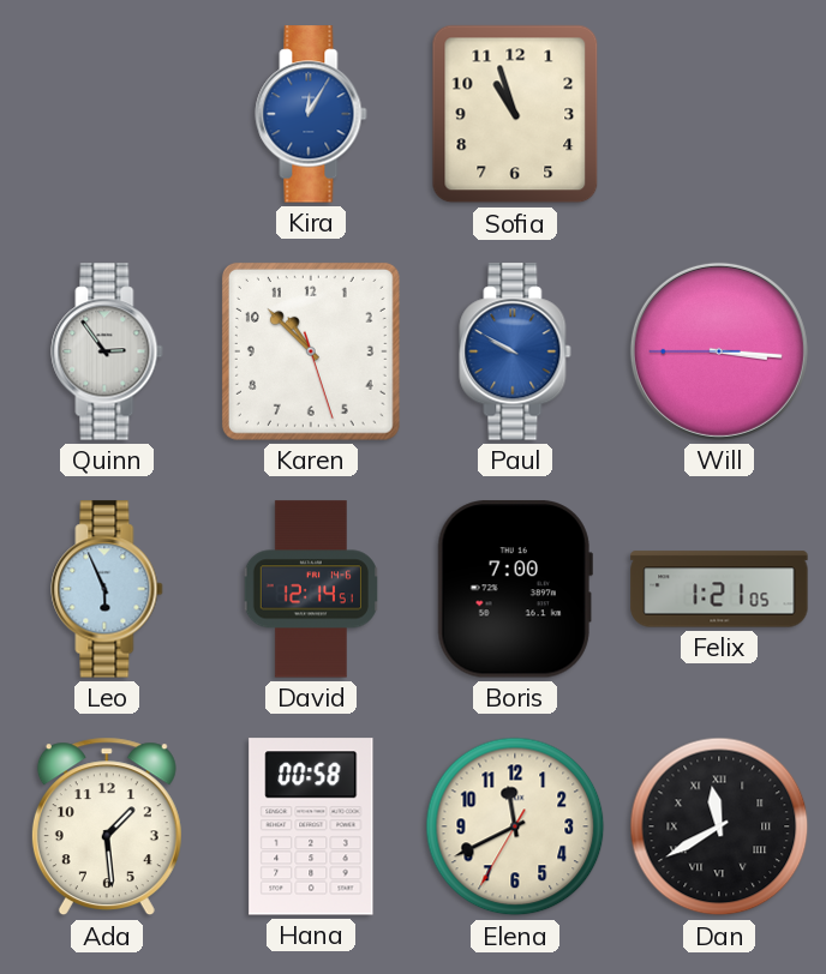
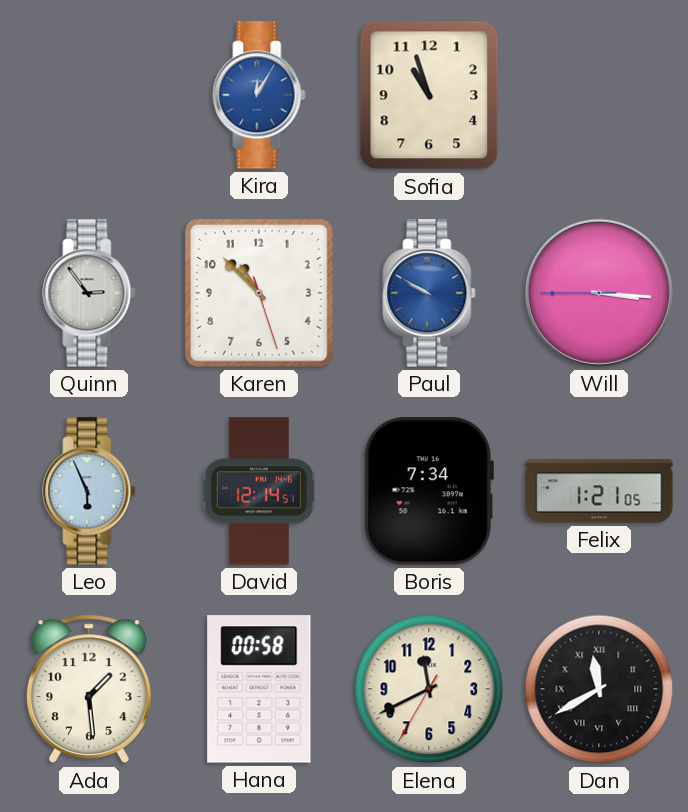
Boris: 7:00 -> 7:34 (429, 491)
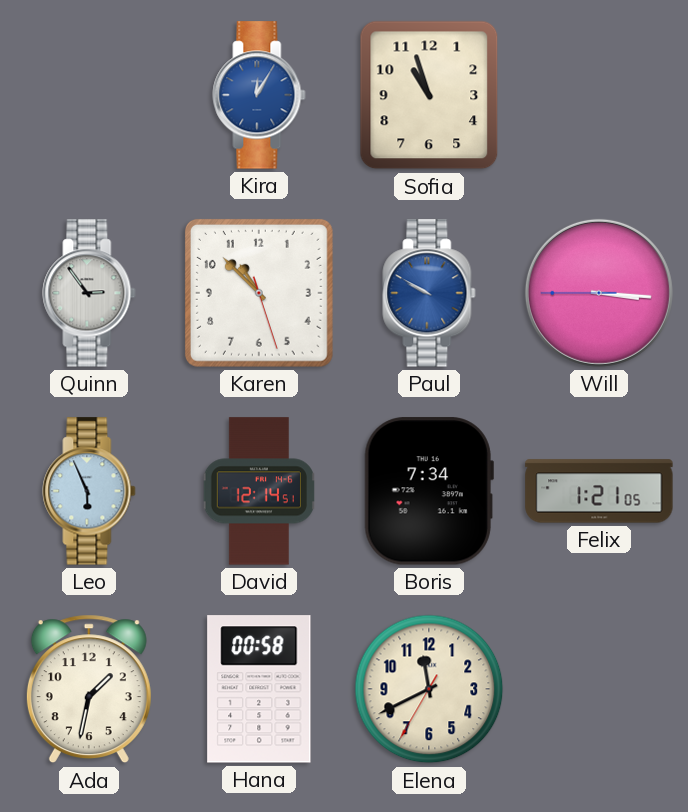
Ada: 1:29 -> 1:32 (89, 689)
Dan: 11:40 -> none (599, 689)
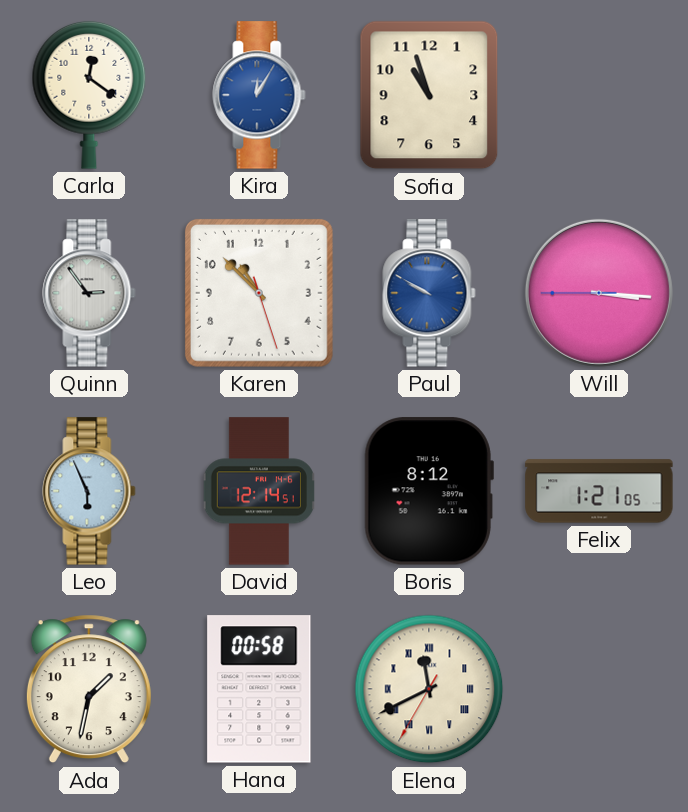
Carla: none -> 12:21 (89, 95)
Boris: 7:34 -> 8:12 (429, 491)
Elena numerals: Arabic -> Roman (429, 689)
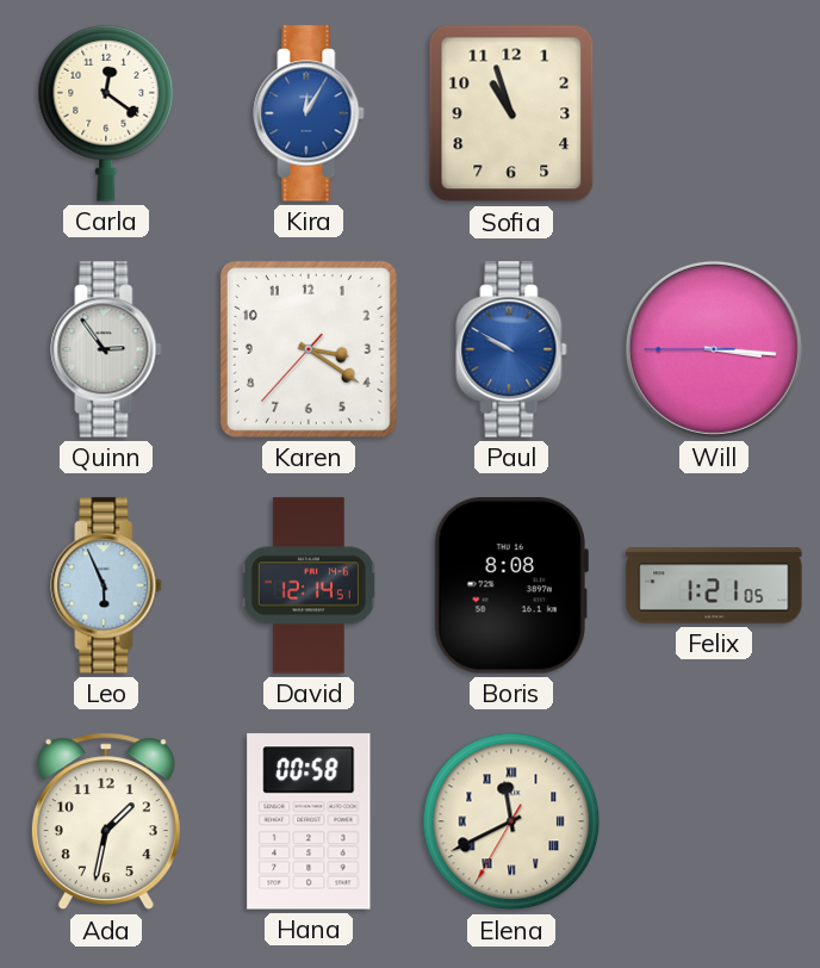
Karen: 10:52 -> 3:20 (309, 349)
Boris: 8:12 -> 8:08 (511, 585)
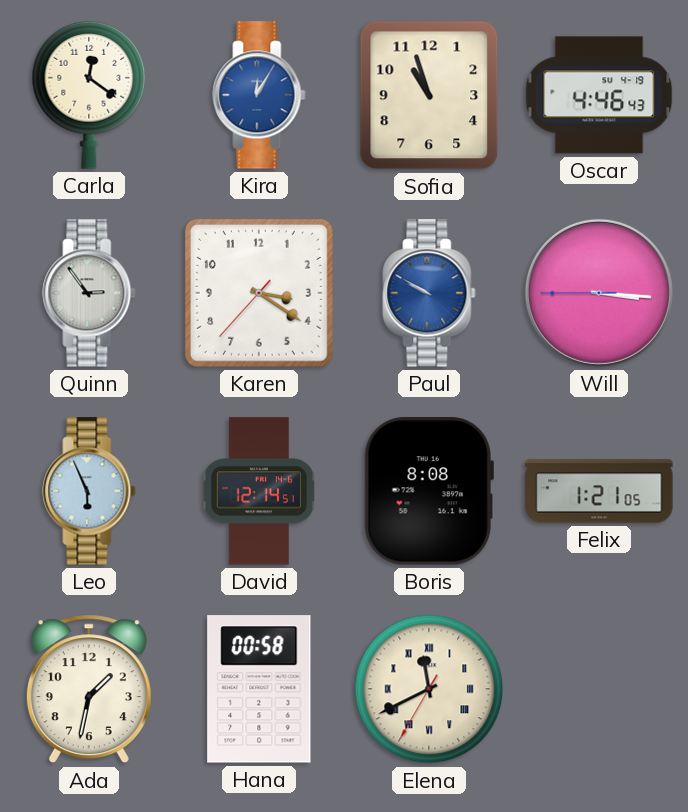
Oscar: none -> 4:46 (599, 95)
